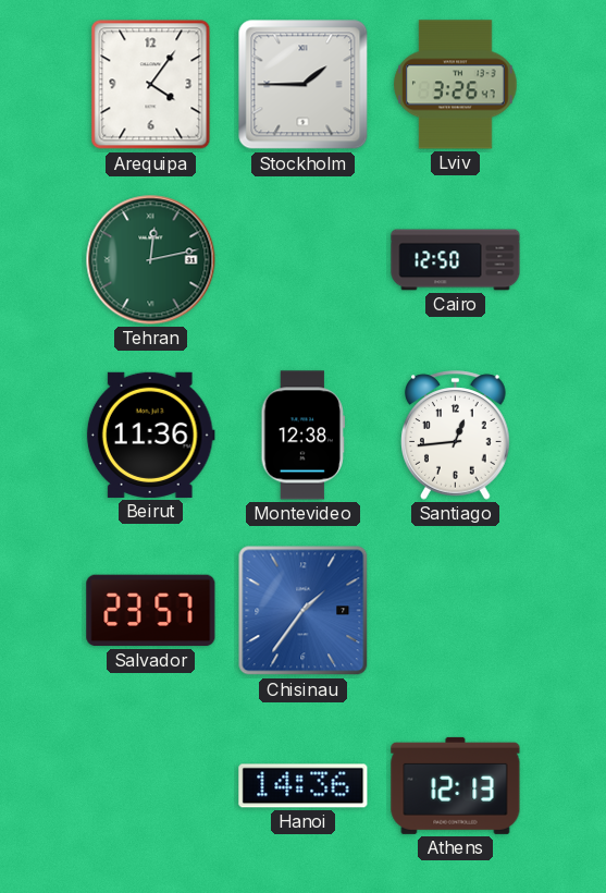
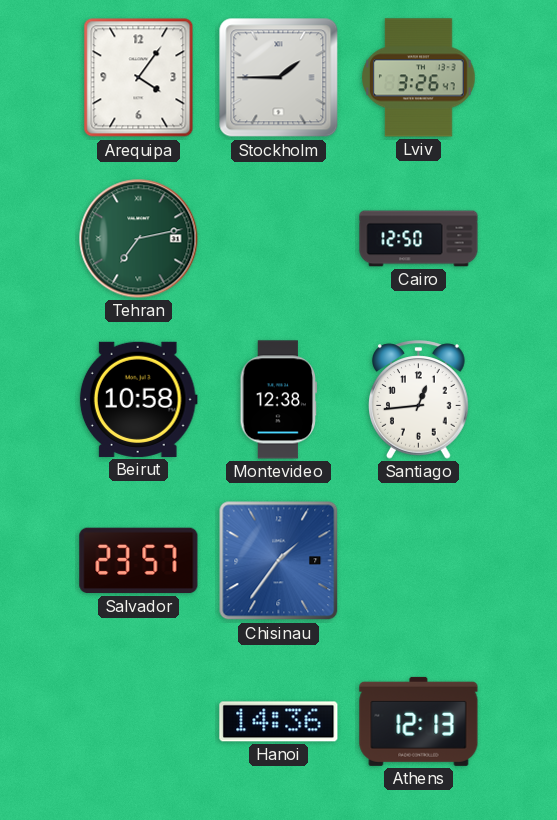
Tehran: 12:13 -> 7:13 (139, 239)
Beirut: 11:36 -> 10:58 (138, 399)
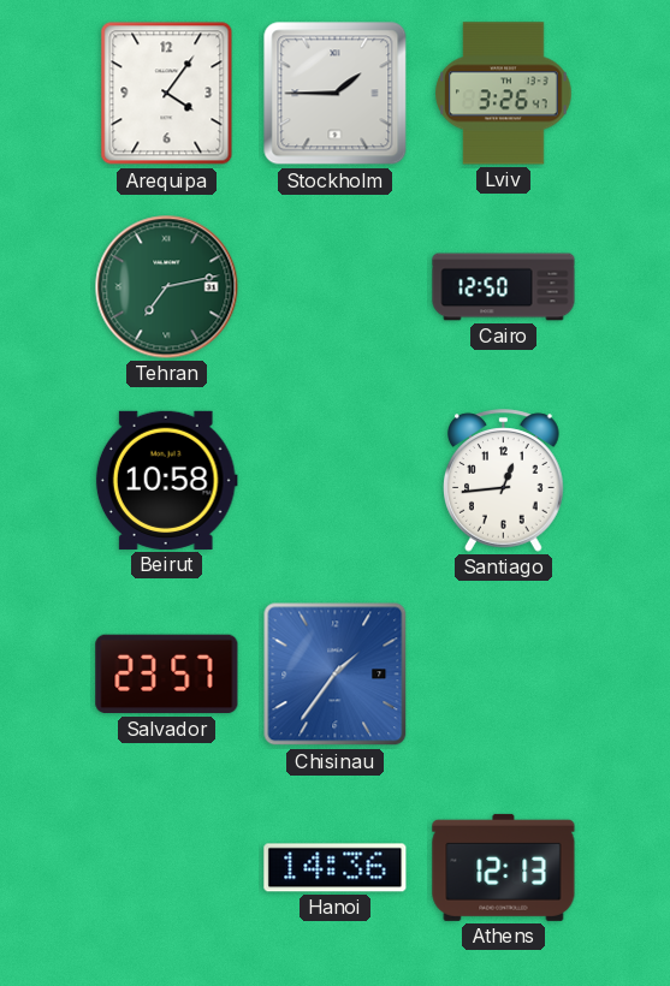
Montevideo: 12:38 -> none (279, 400)
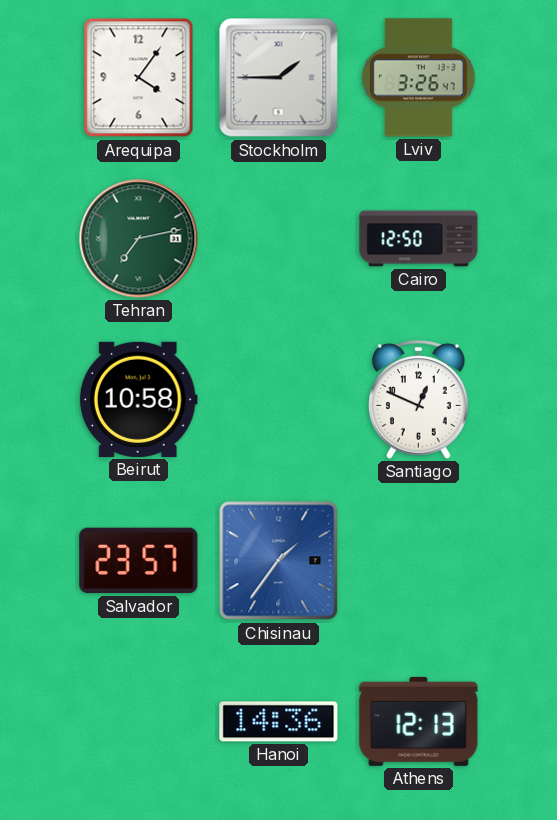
Santiago: 12:44 -> 12:49 (419, 400)
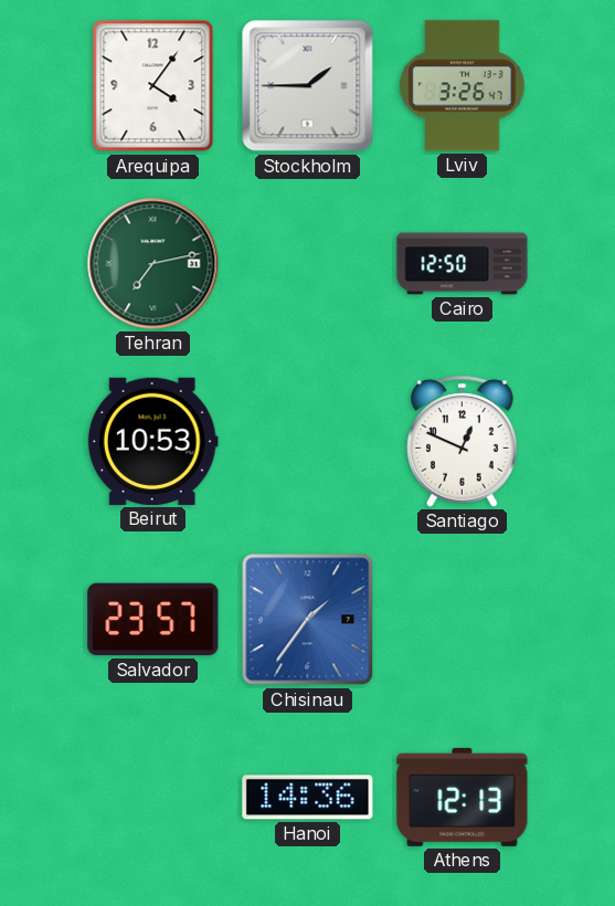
Beirut: 10:58 -> 10:53 (152, 441)
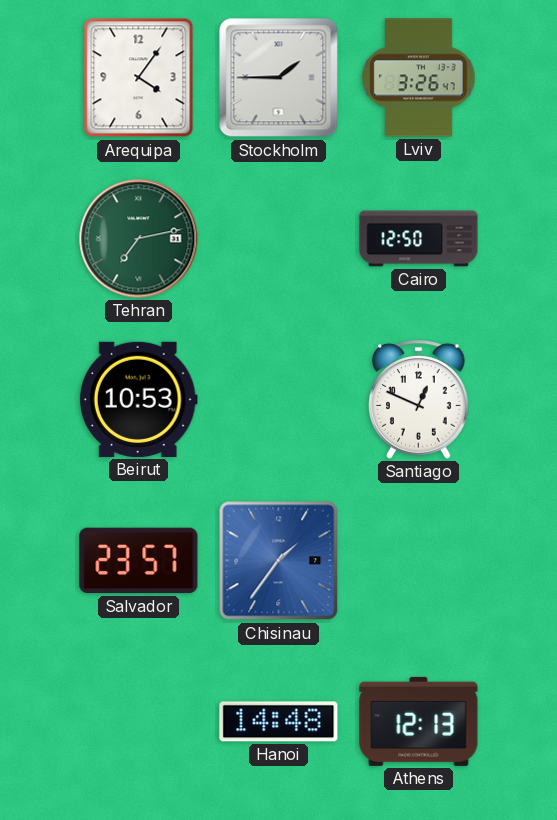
Hanoi: 14:36 -> 14:48 (279, 722)
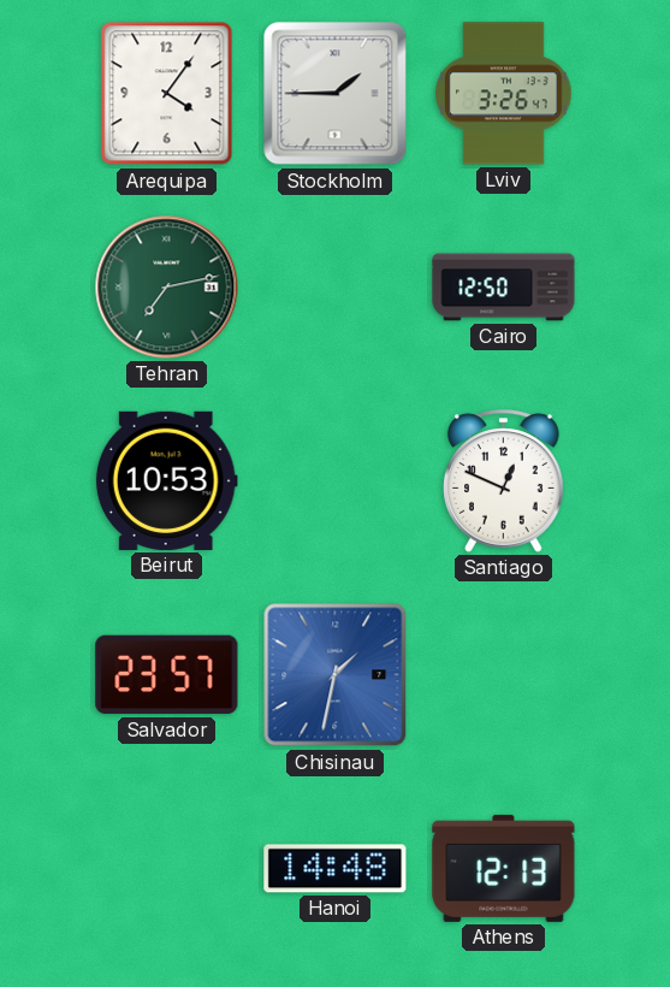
Chisinau: 1:36 -> 1:32 (336, 675)
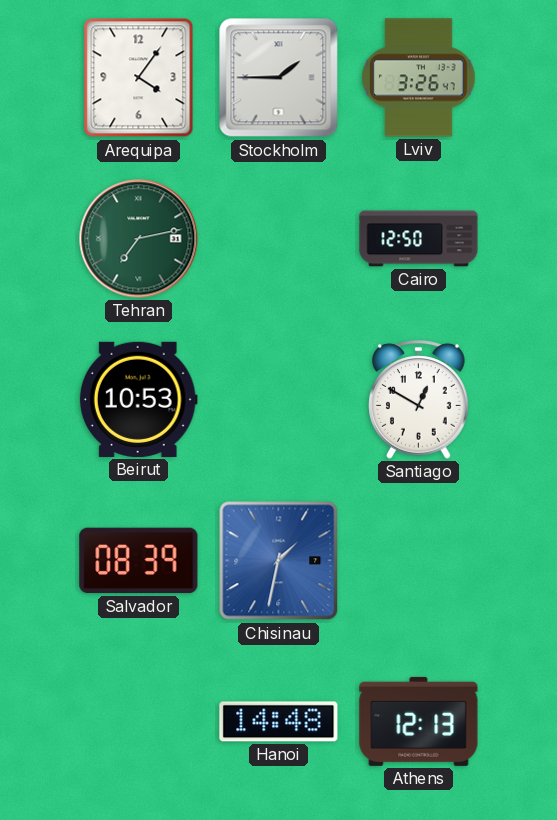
Santiago: 12:49 -> 12:50 (419, 400)
Salvador: 23:57 -> 08:39 (139, 561)
